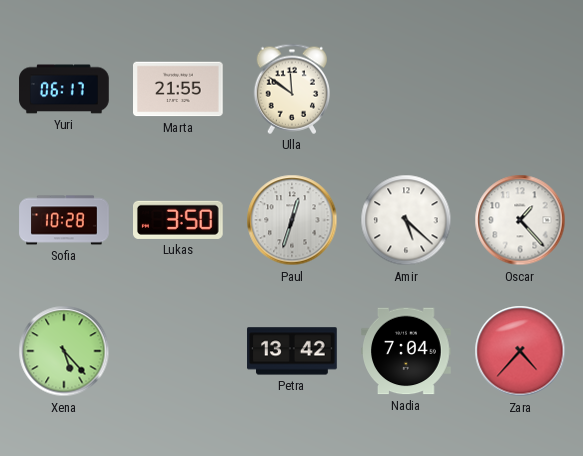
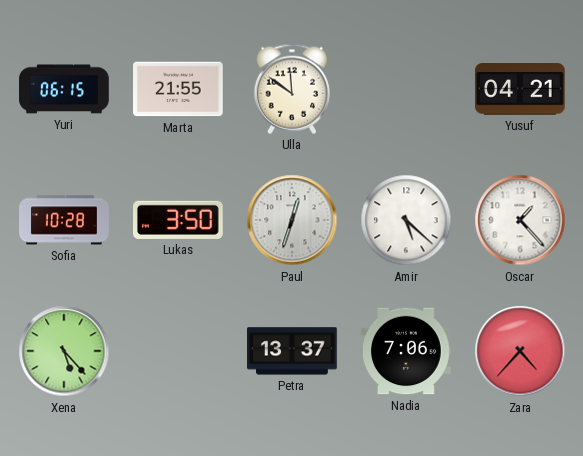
Yuri: 06:17 -> 06:15 (64, 89)
Yusuf: none -> 04:21 (521, 89)
Petra: 13:42 -> 13:37 (292, 351)
Nadia: 7:04 -> 7:06 (406, 351)
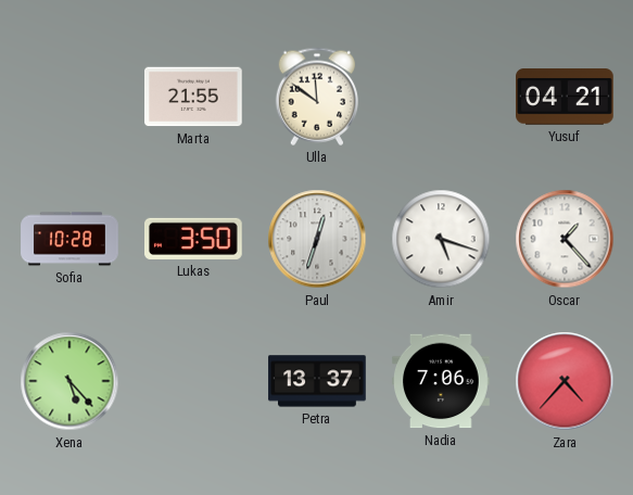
Yuri: 06:15 -> none (64, 89)
Amir: 5:22 -> 5:18 (441, 239)
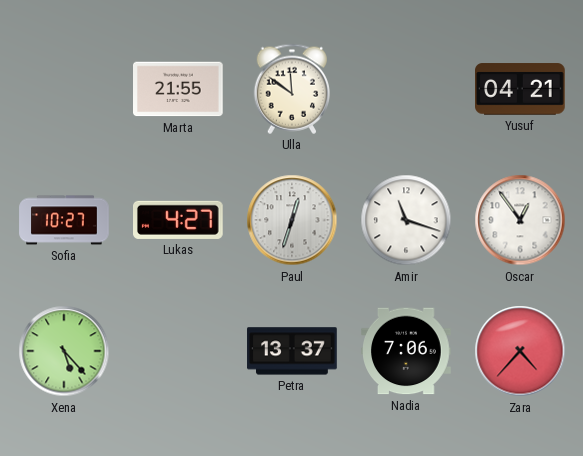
Sofia: 10:28 -> 10:27 (64, 220)
Lukas: 3:50 -> 4:27 (179, 220)
Amir: 5:18 -> 11:18 (406, 220)
Oscar: 1:23 -> 12:54 (520, 220)
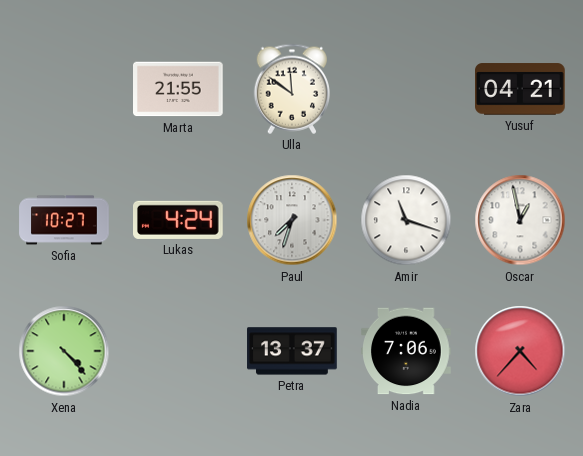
Lukas: 4:27 -> 4:24 (179, 220)
Paul: 12:33 -> 7:33 (292, 220)
Oscar: 12:54 -> 12:58 (520, 220)
Xena: 5:23 -> 4:23 (64, 351)
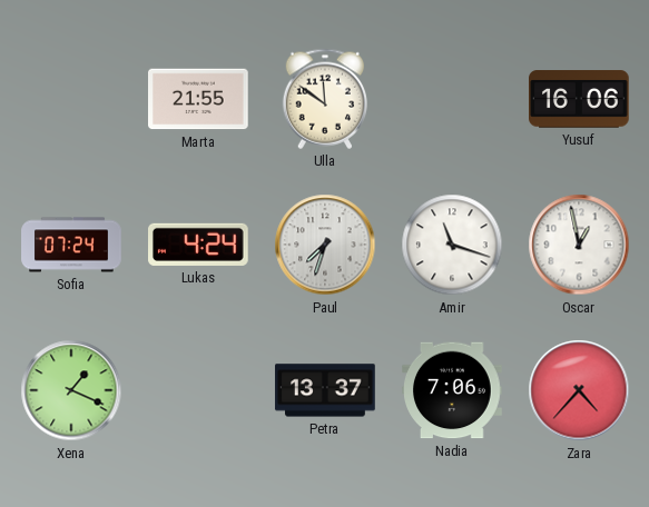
Yusuf: 04:21 -> 16:06 (580, 99)
Sofia: 10:27 -> 07:24 (71, 245)
Xena: 4:23 -> 1:19 (71, 390)
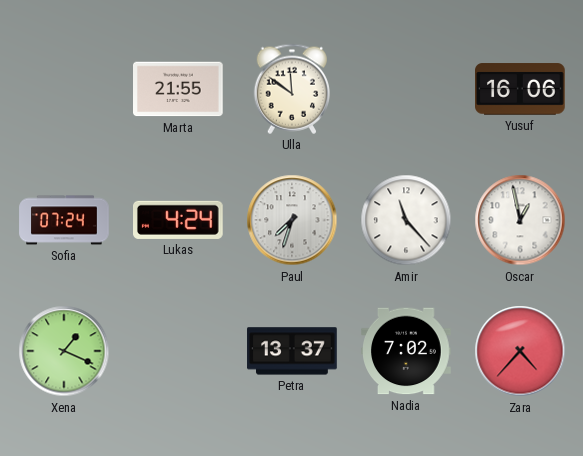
Amir: 11:18 -> 11:23 (406, 220)
Nadia: 7:06 -> 7:02 (406, 351)
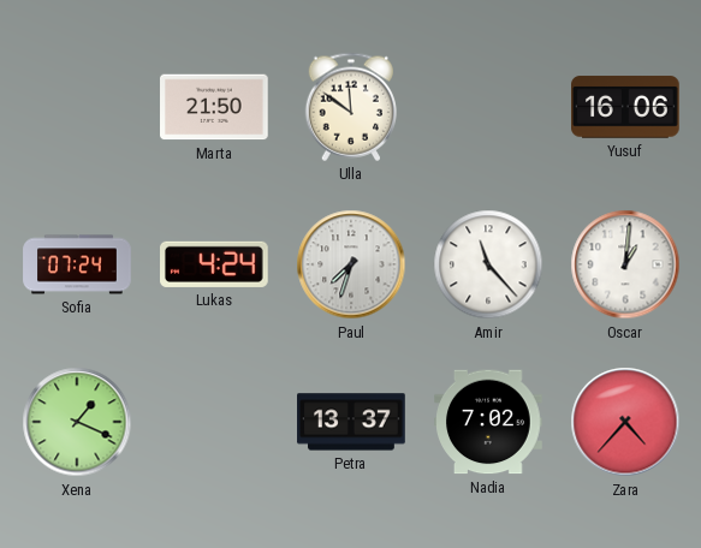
Marta: 21:55 -> 21:50 (214, 107)
Oscar: 12:58 -> 1:01 (625, 264)
